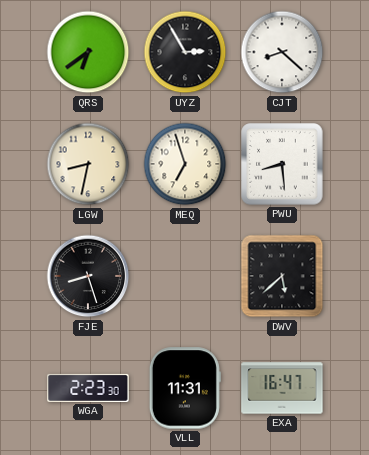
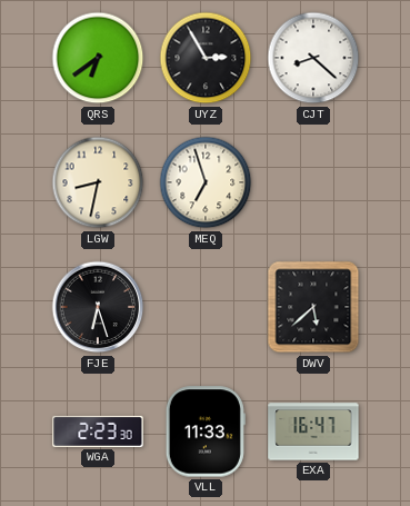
PWU: 8:29 -> none (282, 164)
FJE: 8:27 -> 6:27 (98, 307)
VLL: 11:31 -> 11:33 (206, 431)
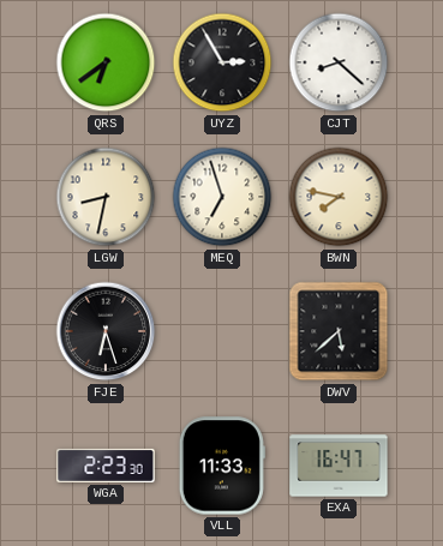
BWN: none -> 7:47 (339, 197)
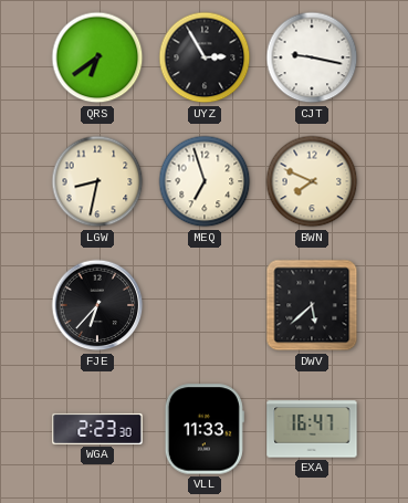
CJT: 8:22 -> 9:17 (312, 57)
BWN: 7:47 -> 7:49 (312, 181)
FJE: 6:27 -> 6:37 (97, 305)
